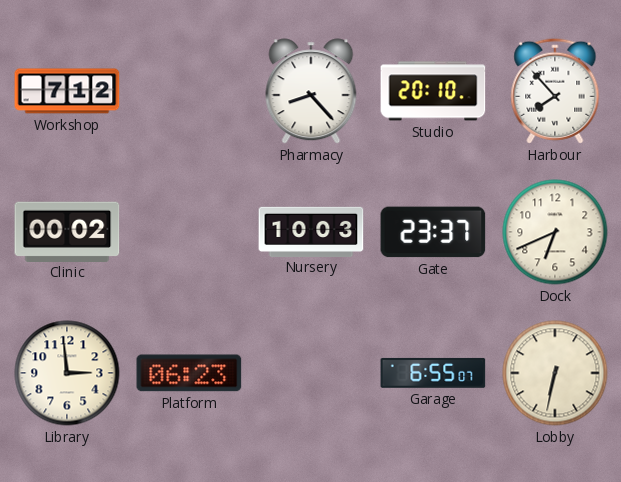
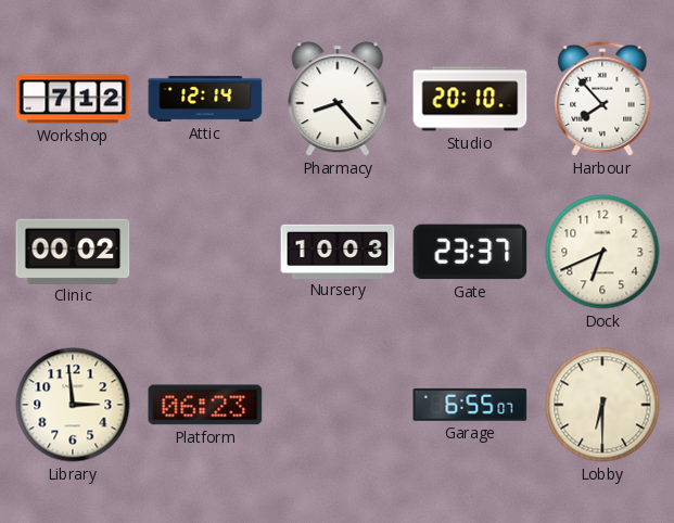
Attic: none -> 12:14 (205, 99)
Lobby: 6:32 -> 6:30 (602, 405)
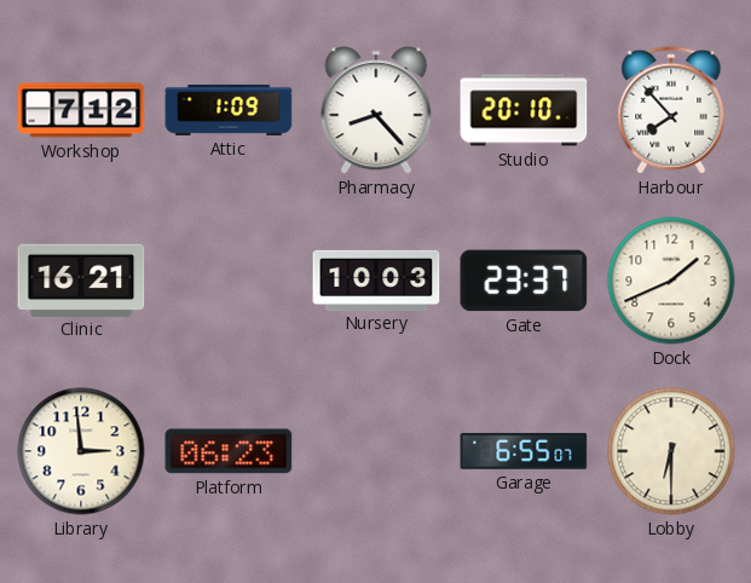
Attic: 12:14 -> 1:09 (229, 110)
Clinic: 00:02 -> 16:21 (81, 279)
Dock: 6:41 -> 1:41 (671, 281)
